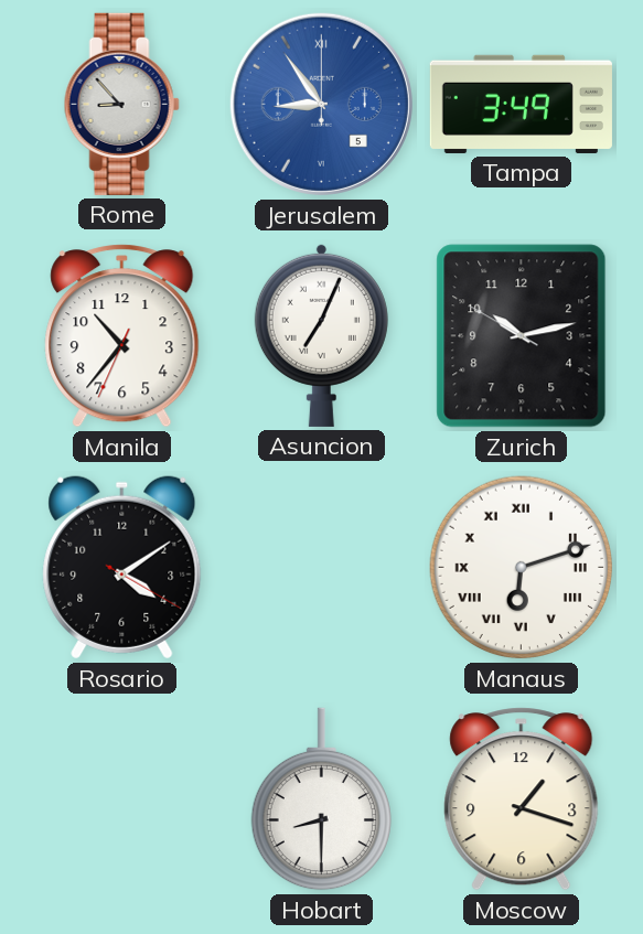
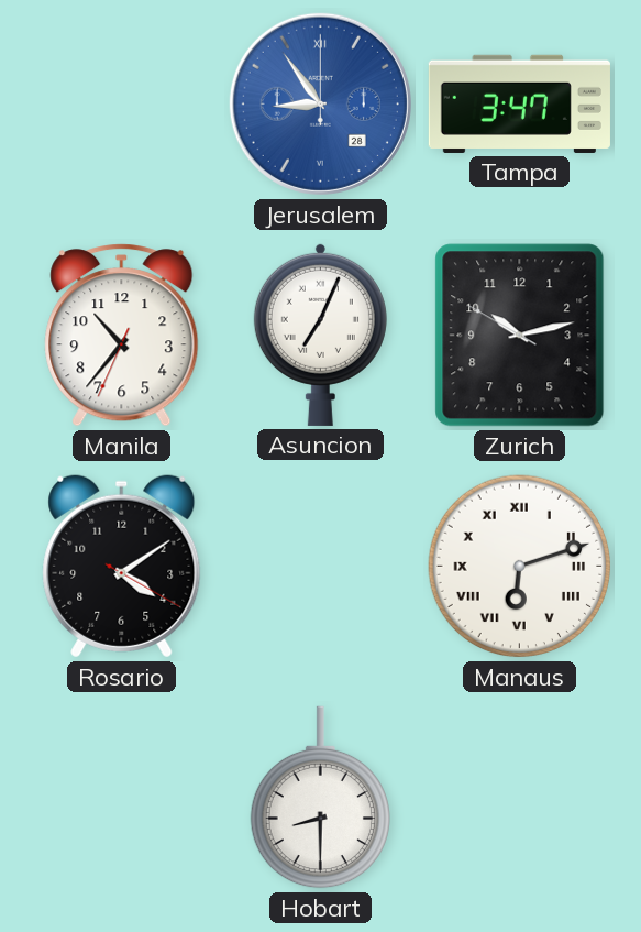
Rome: 8:53 -> none (121, 104)
Jerusalem date: 5 -> 28 (320, 103)
Tampa: 3:49 -> 3:47 (519, 103)
Moscow: 1:18 -> none (522, 799)
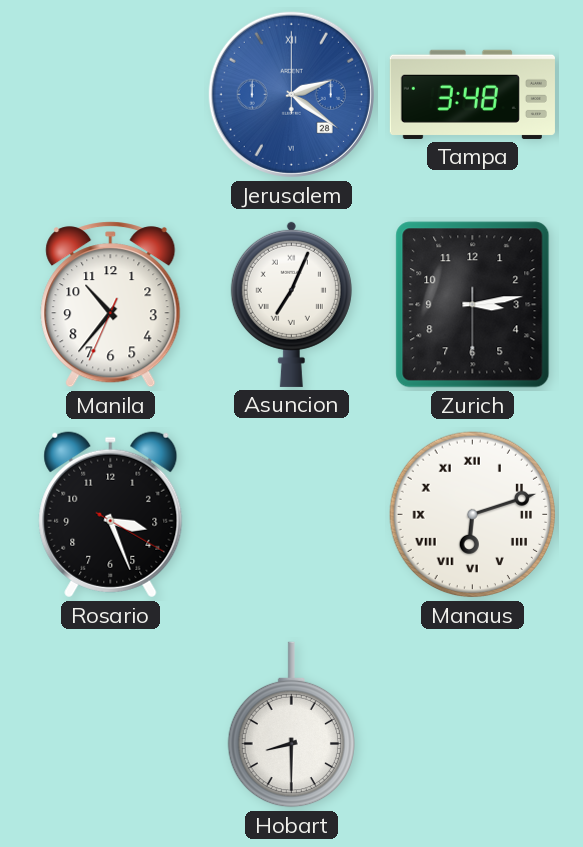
Jerusalem: 8:54 -> 2:21 (291, 94)
Tampa: 3:47 -> 3:48 (472, 94)
Zurich: 10:12 -> 3:13 (473, 305)
Rosario: 4:09 -> 3:26 (111, 515)
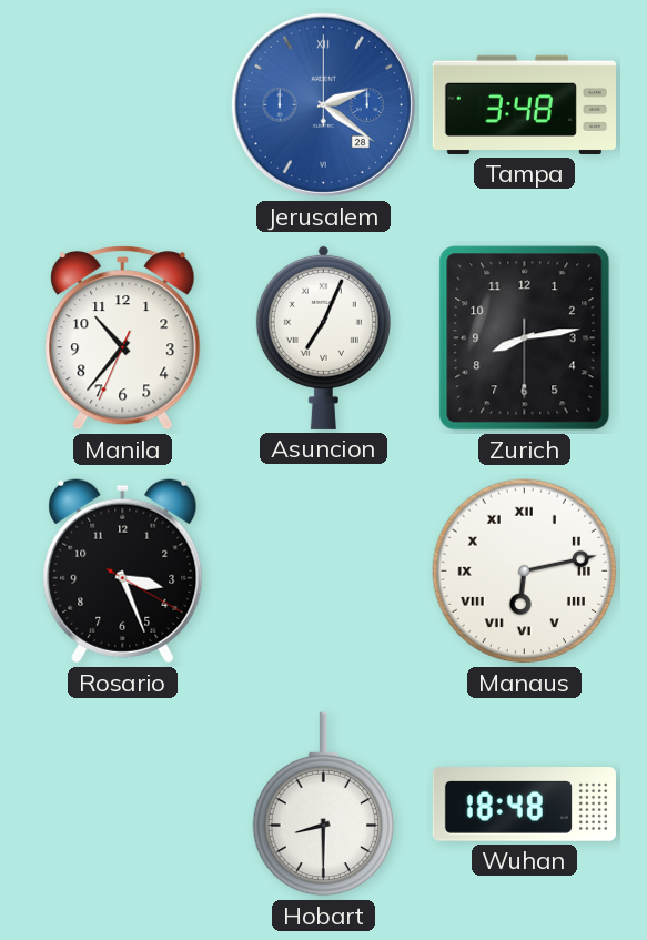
Zurich: 3:13 -> 8:13 (525, 338)
Manaus: 6:12 -> 6:13 (525, 572)
Wuhan: none -> 18:48 (524, 805)
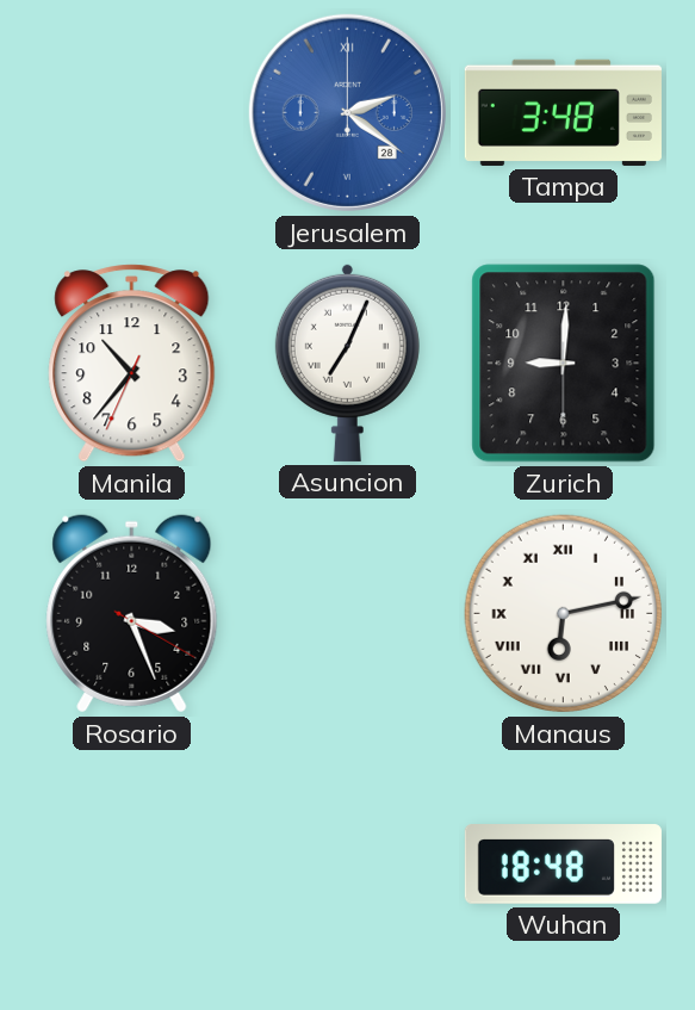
Zurich: 8:13 -> 9:00 (564, 364)
Hobart: 8:30 -> none (323, 805)
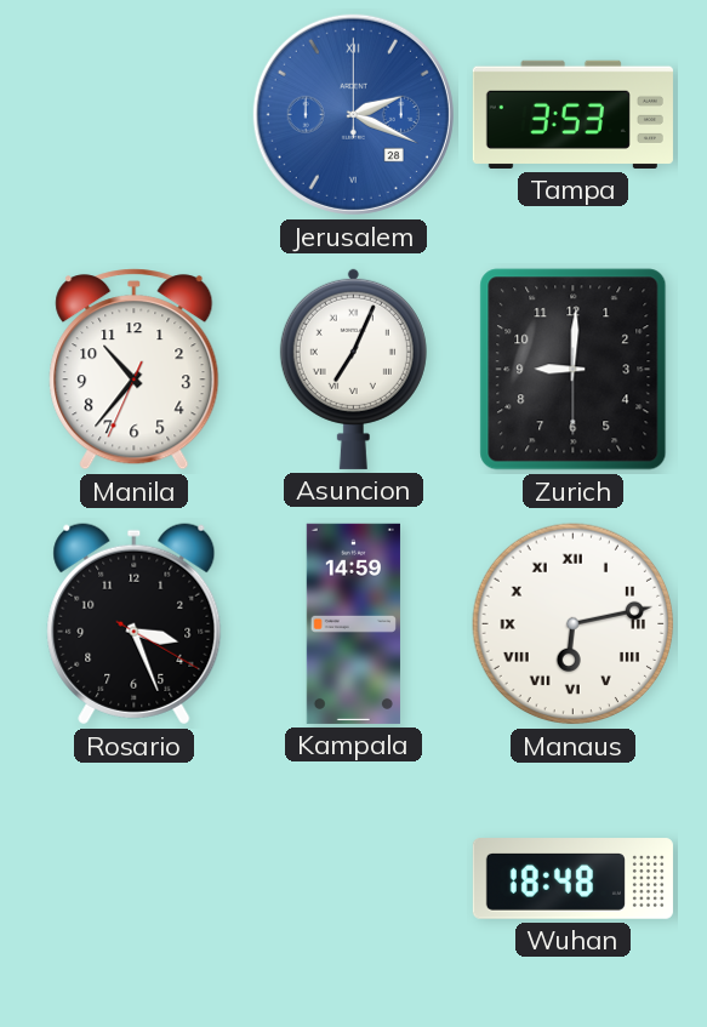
Jerusalem: 2:21 -> 2:19 (353, 114)
Tampa: 3:48 -> 3:53 (572, 114)
Kampala: none -> 14:59 (353, 623)
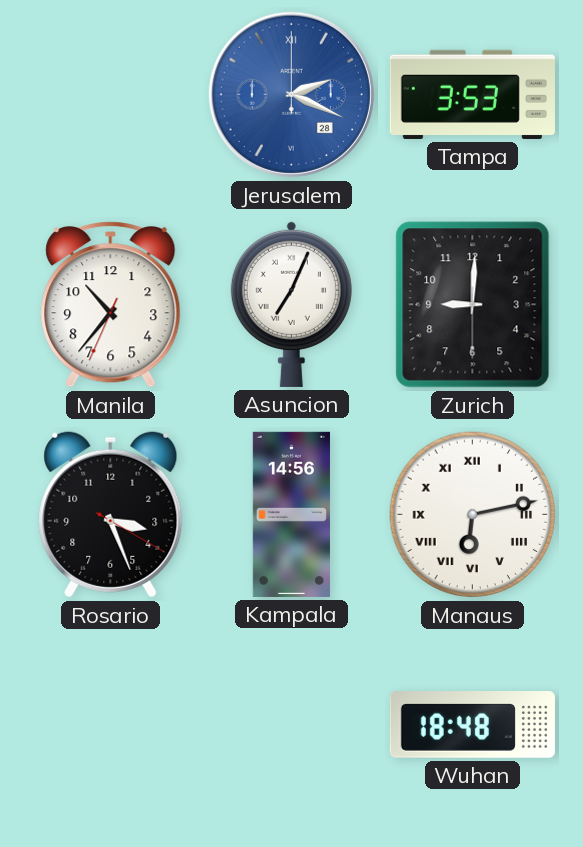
Kampala: 14:59 -> 14:56 (291, 514)
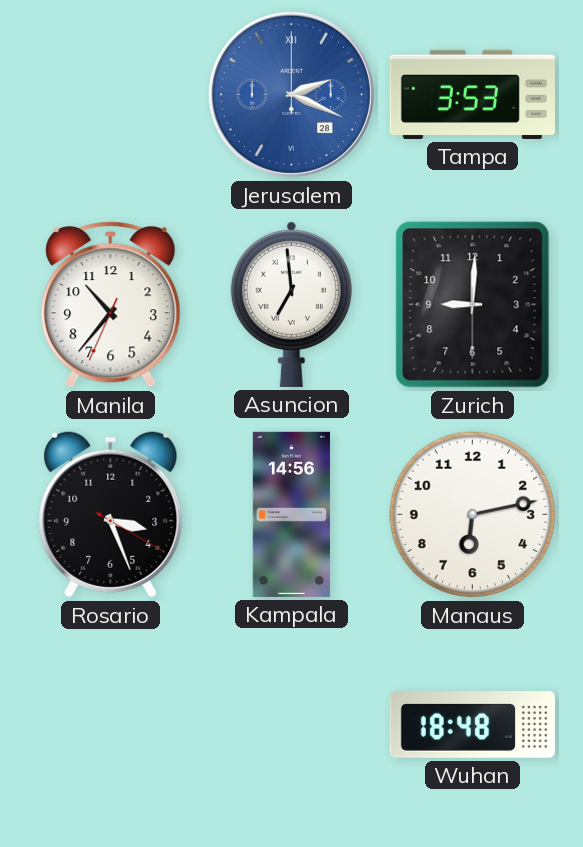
Asuncion: 7:04 -> 6:59 (291, 304)
Manaus numerals: Roman -> Arabic (473, 515)
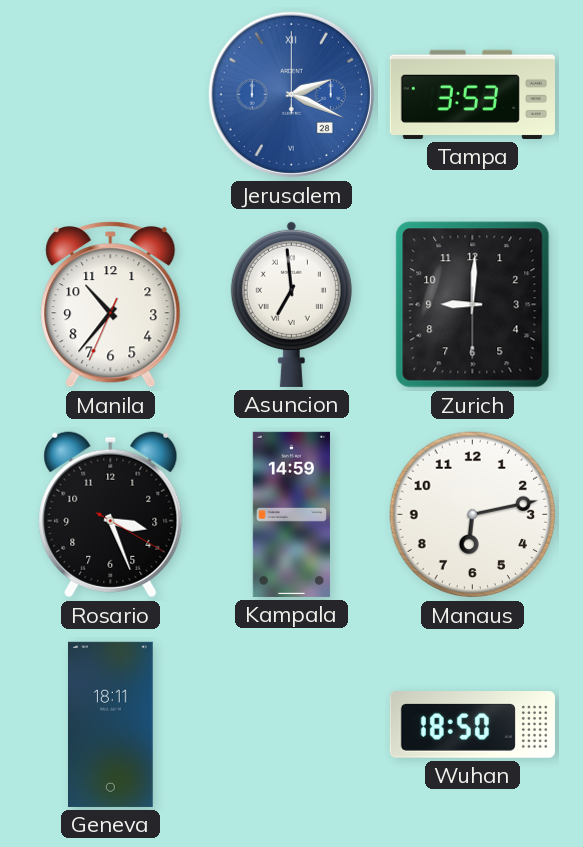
Kampala: 14:56 -> 14:59 (291, 514)
Geneva: none -> 18:11 (111, 724)
Wuhan: 18:48 -> 18:50 (472, 725)
